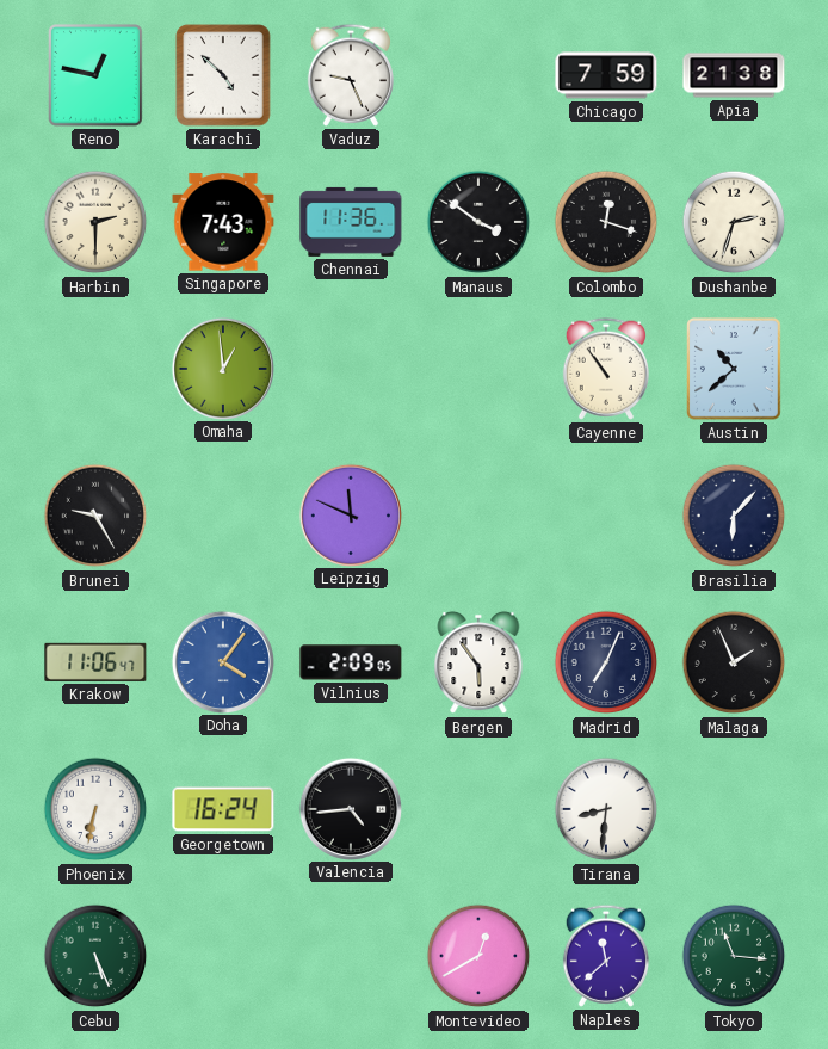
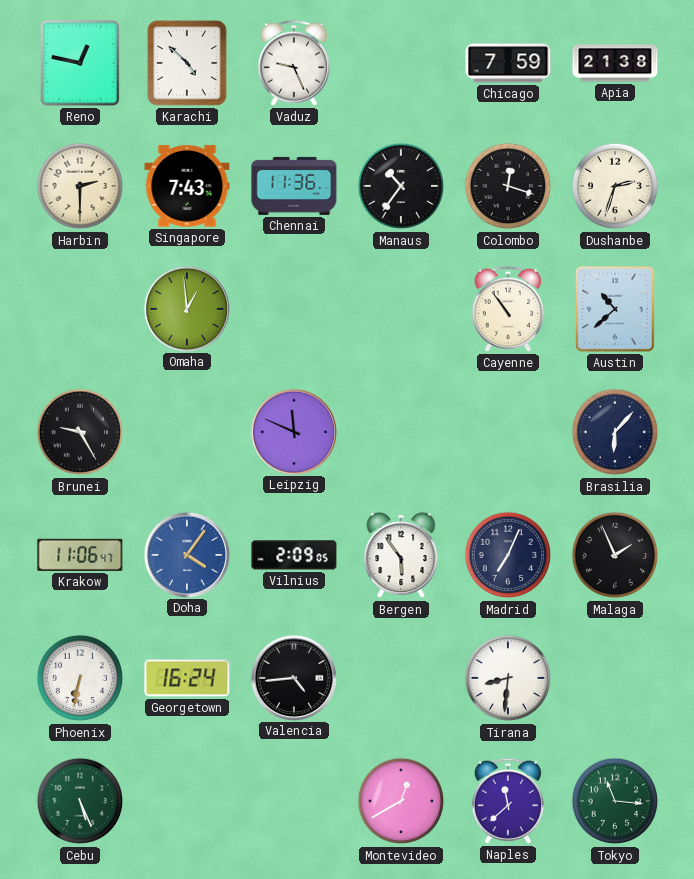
Manaus: 3:51 -> 10:36 (401, 186)
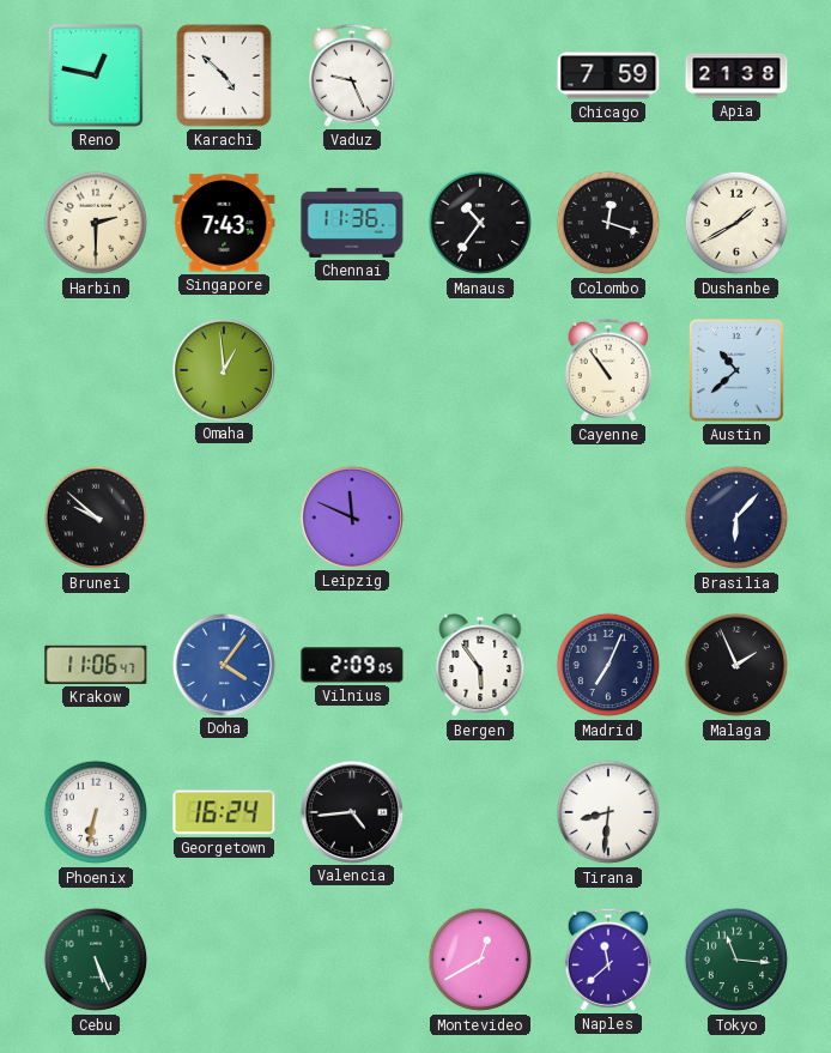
Dushanbe: 2:33 -> 1:40 (736, 223)
Brunei: 9:25 -> 9:52 (96, 518)
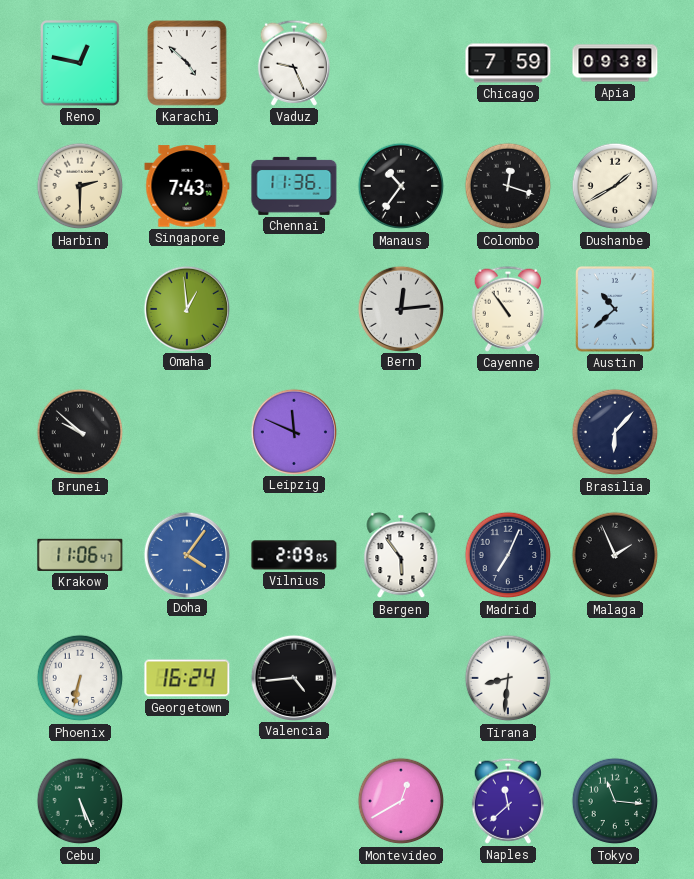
Apia: 21:38 -> 09:38 (615, 63)
Bern: none -> 12:14 (400, 308)
